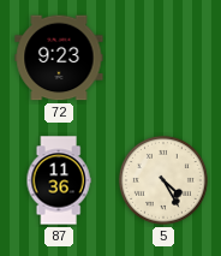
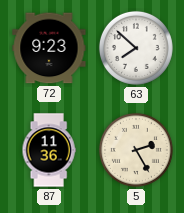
63: none -> 7:52 (136, 48)
5: 4:25 -> 2:25 (136, 150)
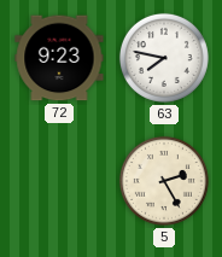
63: 7:52 -> 7:47 (164, 58)
87: 11:36 -> none (49, 150)
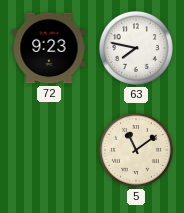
5: 2:25 -> 11:09 (136, 150)
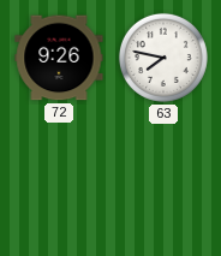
72: 9:23 -> 9:26 (59, 58)
5: 11:09 -> none (136, 150)
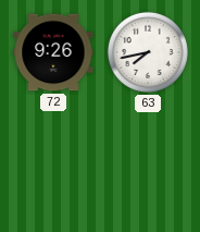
63: 7:47 -> 7:43 (148, 52)
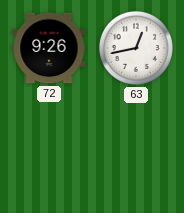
63: 7:43 -> 12:43 (136, 48)
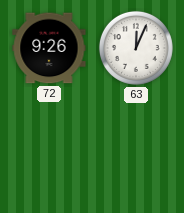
63: 12:43 -> 12:04 (136, 48)
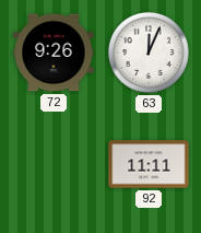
92: none -> 11:11 (149, 164)
